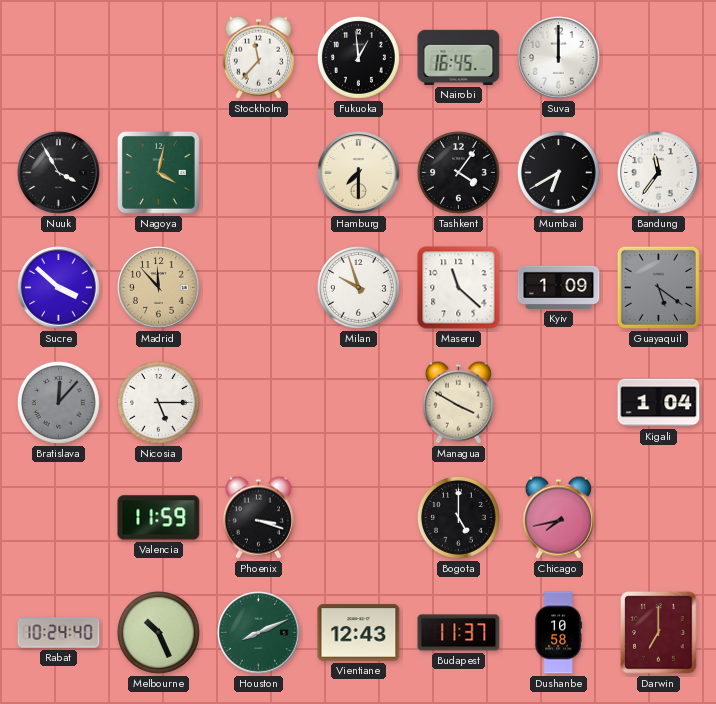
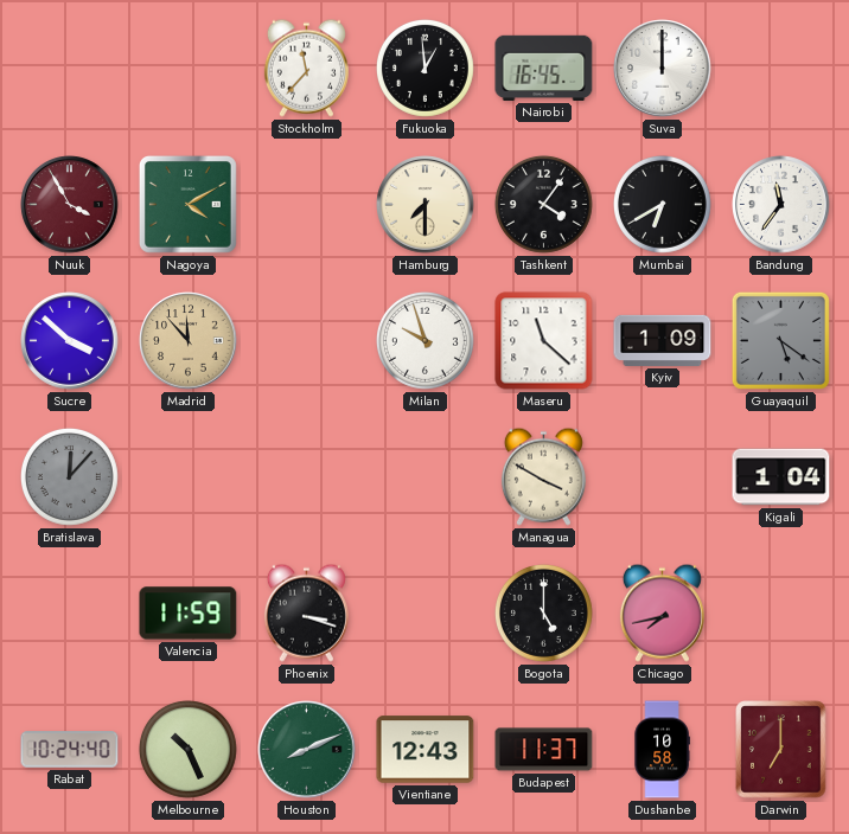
Nuuk dial: black -> burgundy (70, 205)
Nagoya: 4:02 -> 4:10 (187, 204)
Nicosia: 5:15 -> none (158, 402)
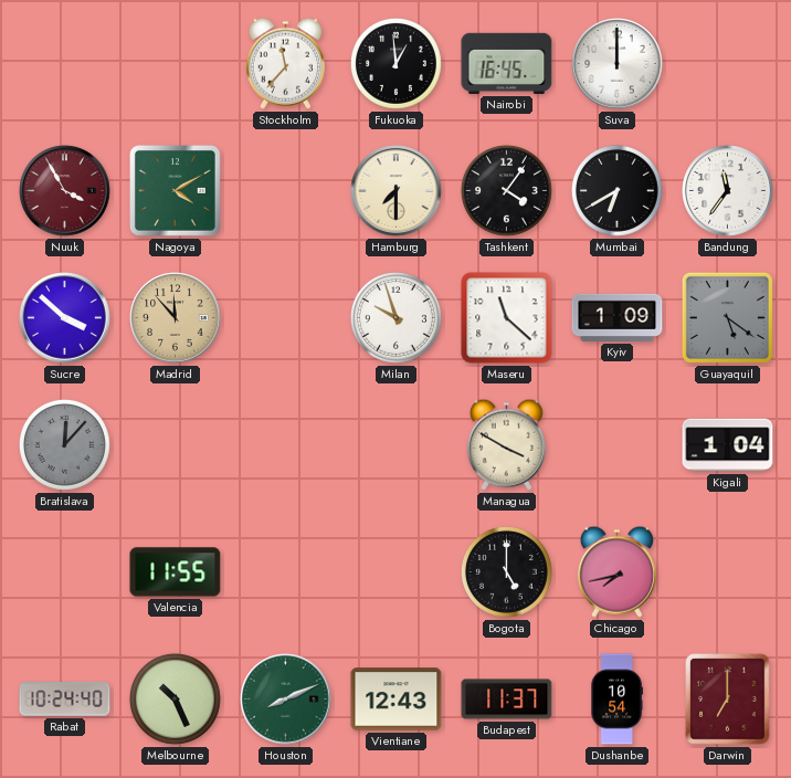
Valencia: 11:59 -> 11:55 (176, 572)
Phoenix: 3:18 -> none (306, 612)
Dushanbe: 10:58 -> 10:54 (616, 700)
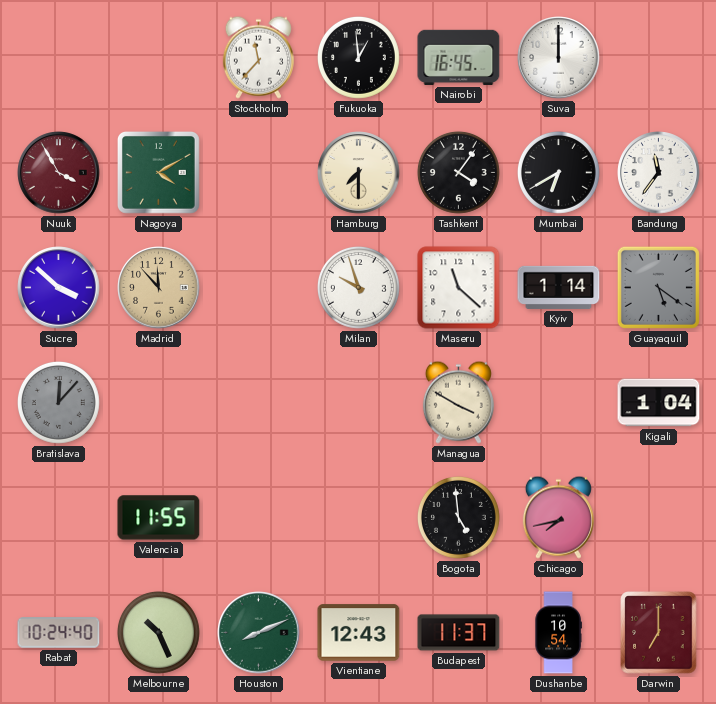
Kyiv: 1:09 -> 1:14 (559, 287)
Bogota: 5:00 -> 4:59 (458, 517)
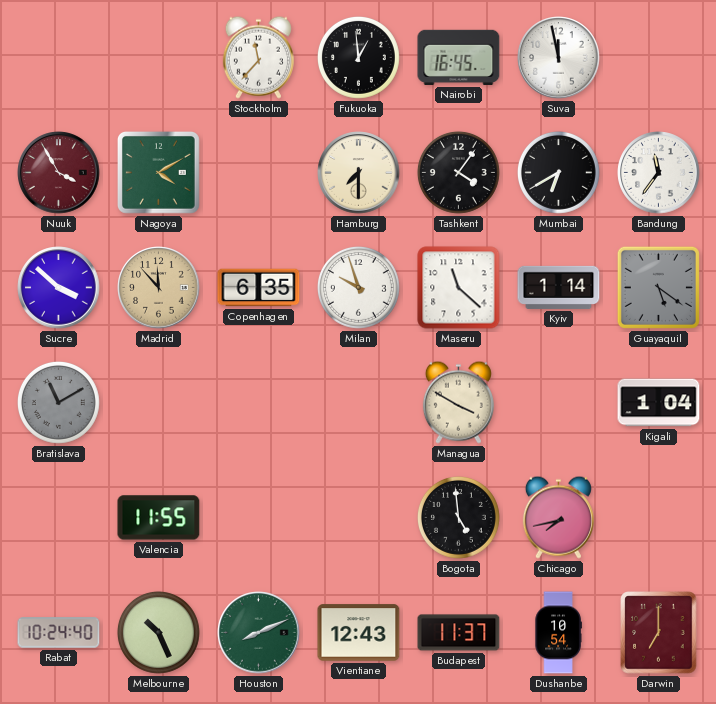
Suva: 12:00 -> 11:58 (559, 58)
Copenhagen: none -> 6:35 (259, 288)
Bratislava: 12:07 -> 11:10 (58, 402)
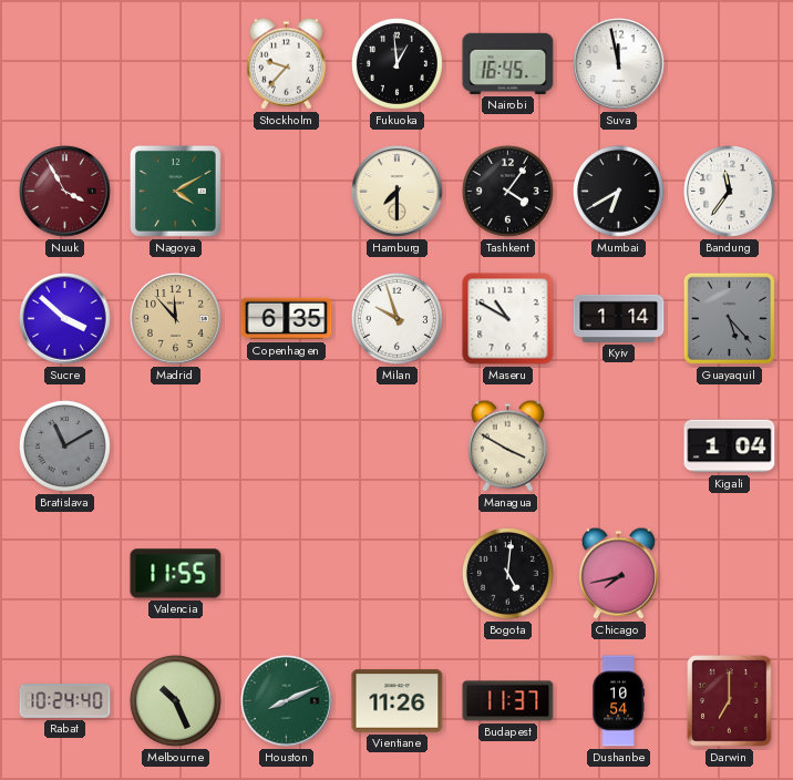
Stockholm: 11:37 -> 9:37 (286, 63)
Maseru: 11:22 -> 10:50 (508, 319)
Guayaquil: 5:21 -> 5:23 (729, 318)
Bogota: 4:59 -> 5:01 (507, 573)
Vientiane: 12:43 -> 11:26 (398, 701)
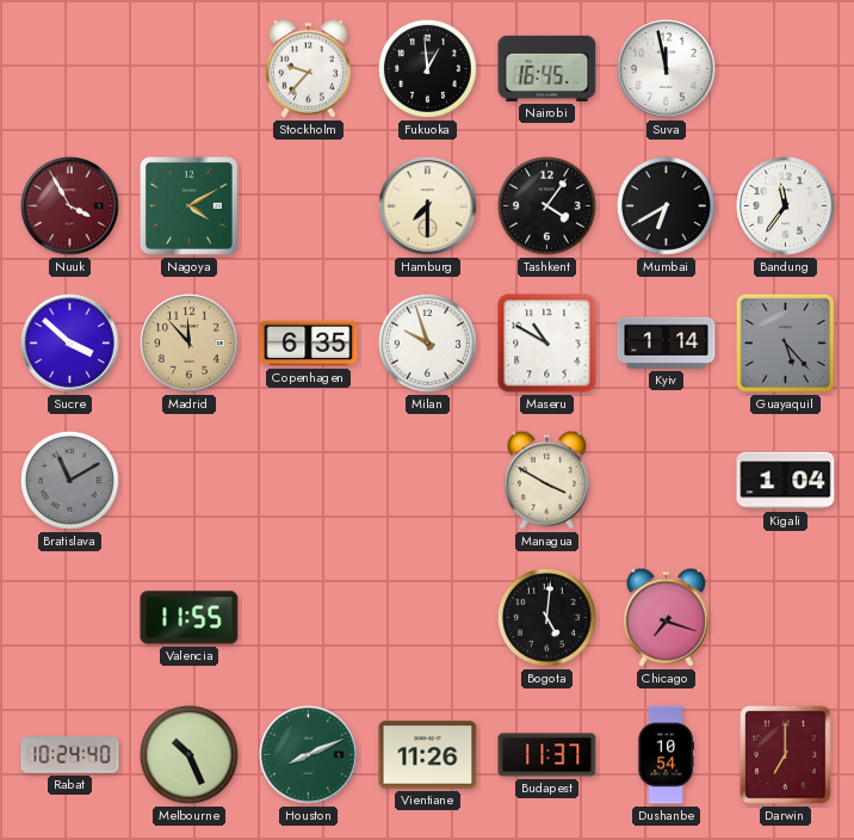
Chicago: 7:43 -> 7:18 (666, 617)
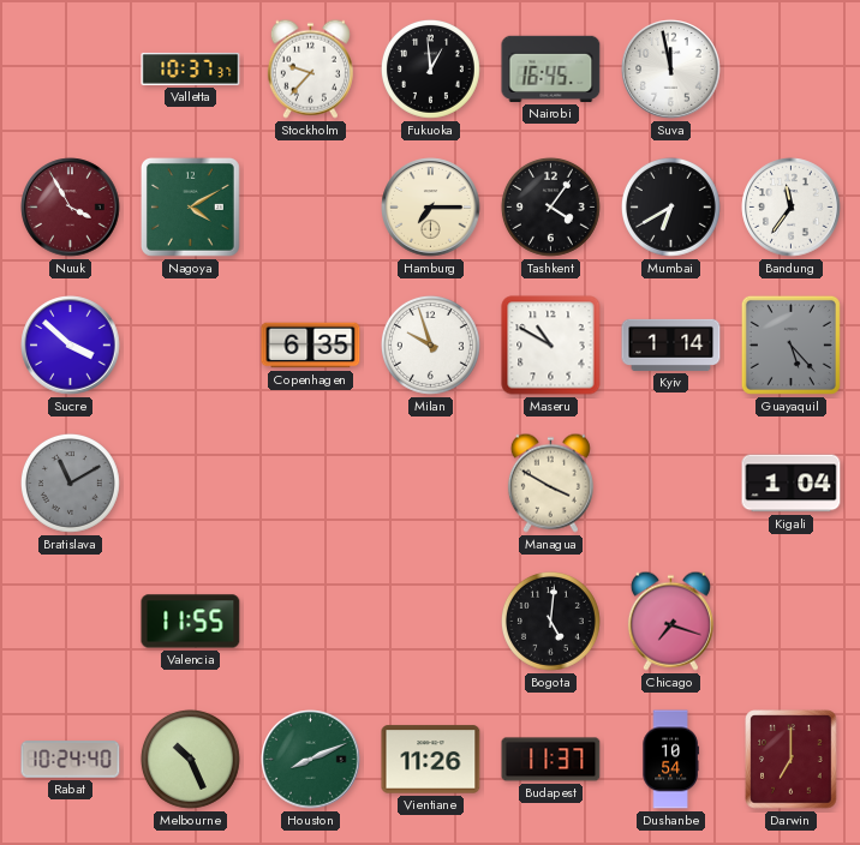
Valletta: none -> 10:37 (191, 68)
Hamburg: 7:30 -> 7:15 (431, 208)
Madrid: 11:53 -> none (190, 344)
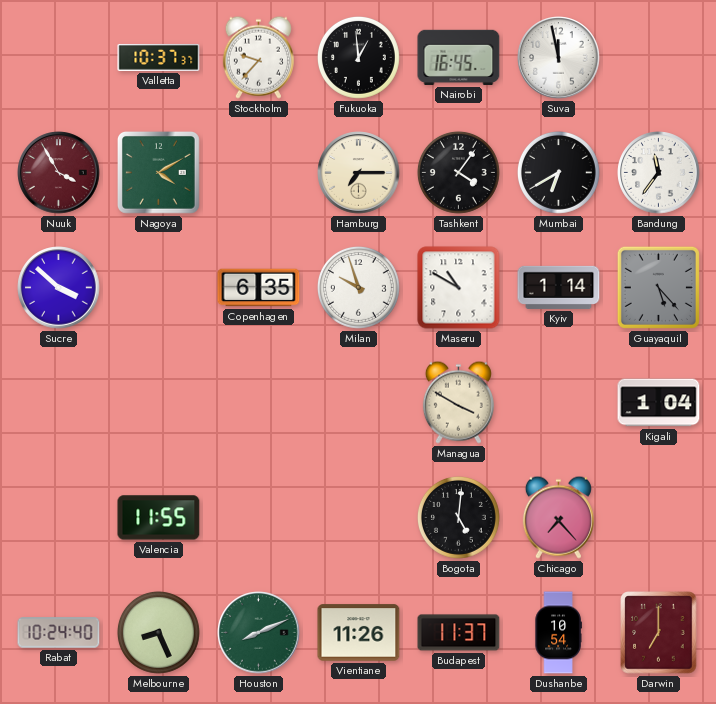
Bratislava: 11:10 -> none (70, 483)
Chicago: 7:18 -> 7:23 (558, 517)
Melbourne: 10:26 -> 8:26 (158, 632)
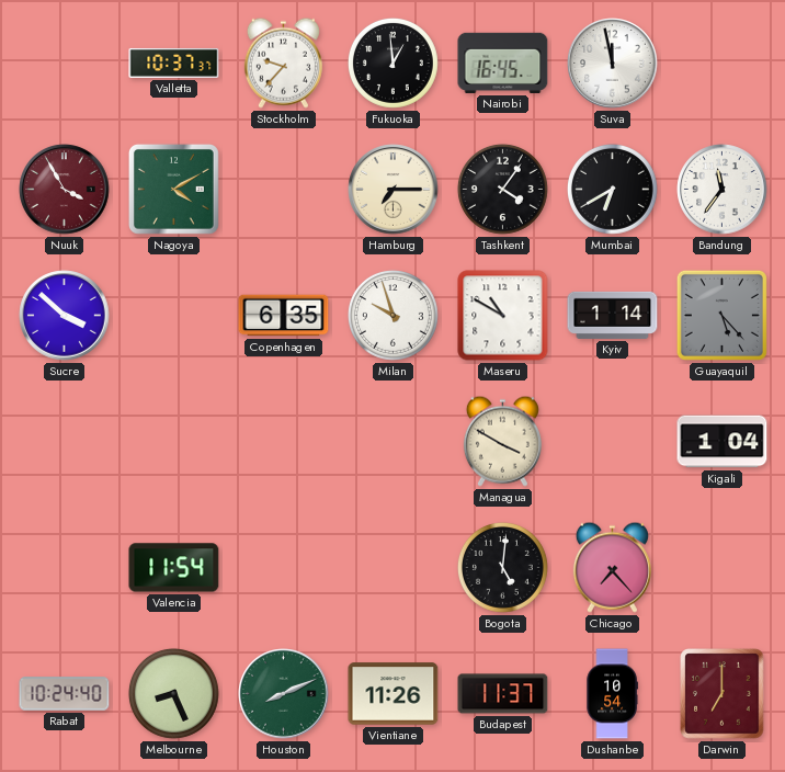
Valencia: 11:55 -> 11:54 (174, 568)
